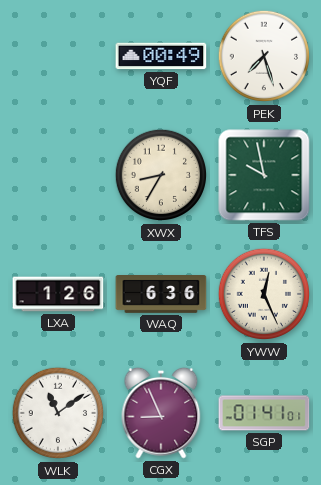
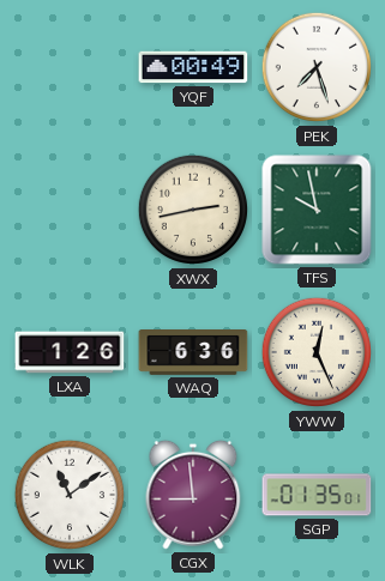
XWX: 8:35 -> 2:43 (193, 210)
CGX: 8:56 -> 8:59 (193, 495)
SGP: 01:41 -> 01:35 (317, 495)
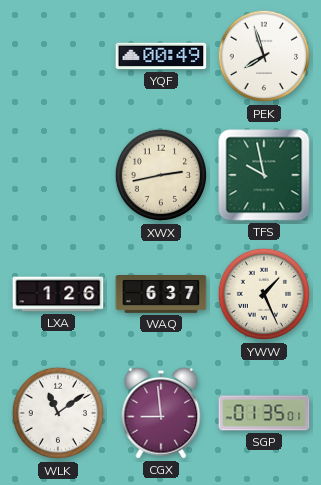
PEK: 7:27 -> 7:57 (264, 56)
WAQ: 6:36 -> 6:37 (161, 295)
YWW: 12:26 -> 1:26 (264, 294)
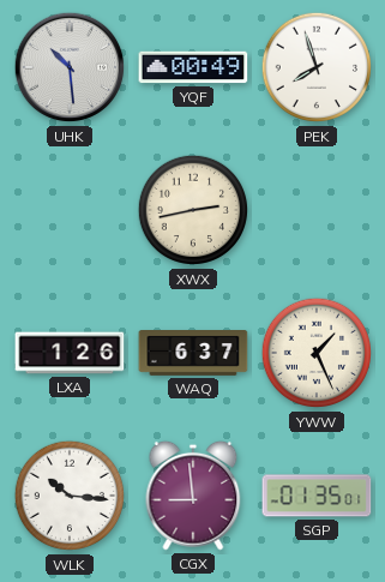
UHK: none -> 10:29 (70, 67)
TFS: 9:58 -> none (264, 175)
WLK: 11:09 -> 10:16 (70, 496)
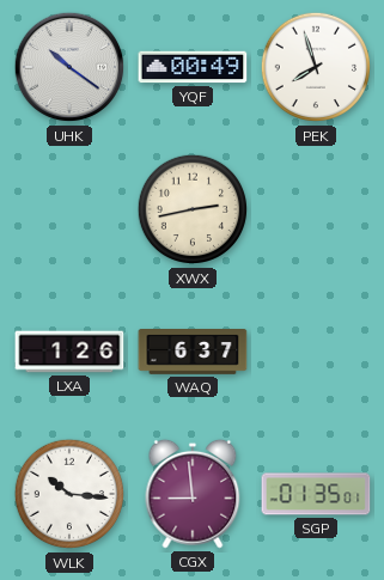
UHK: 10:29 -> 10:21 (69, 67)
YWW: 1:26 -> none (317, 353)
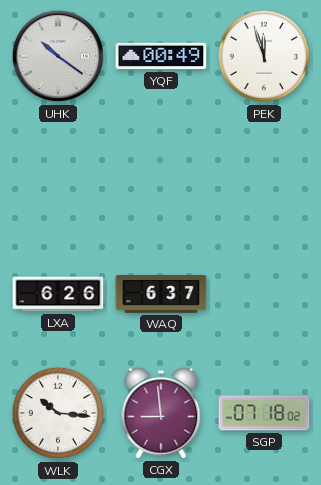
PEK: 7:57 -> 11:57 (264, 56)
XWX: 2:43 -> none (193, 209)
LXA: 1:26 -> 6:26 (58, 294)
SGP: 01:35 -> 07:18 (264, 413)
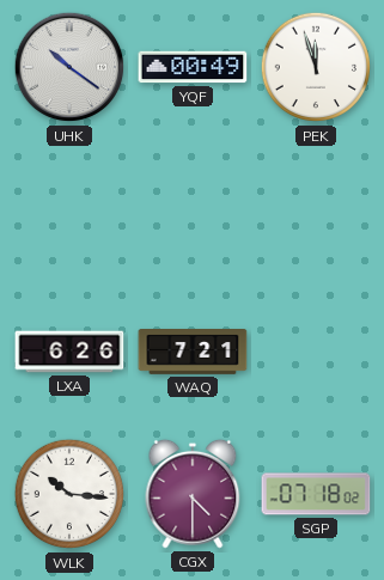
WAQ: 6:37 -> 7:21 (193, 353)
CGX: 8:59 -> 4:30 (193, 494)
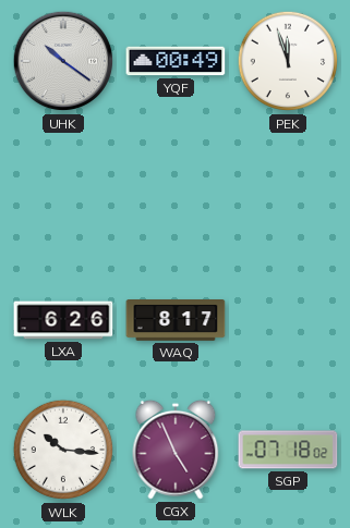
WAQ: 7:21 -> 8:17 (176, 321)
CGX: 4:30 -> 4:56 (176, 450)
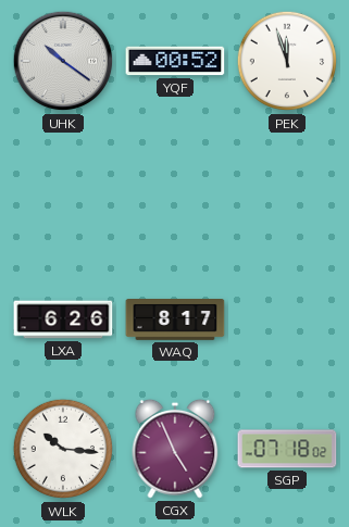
YQF: 00:49 -> 00:52 (175, 61)
